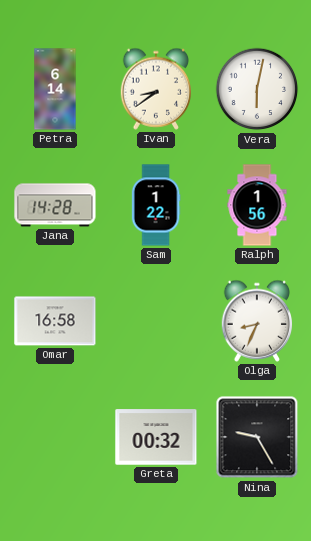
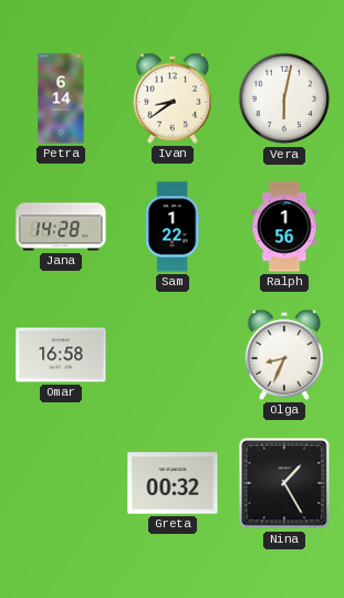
Nina: 9:25 -> 1:25 (284, 483)
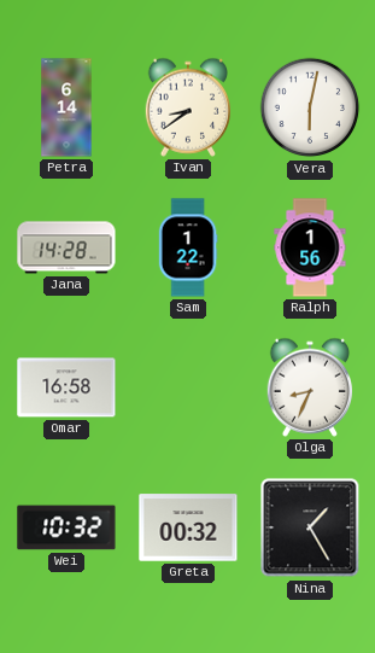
Wei: none -> 10:32 (66, 527)
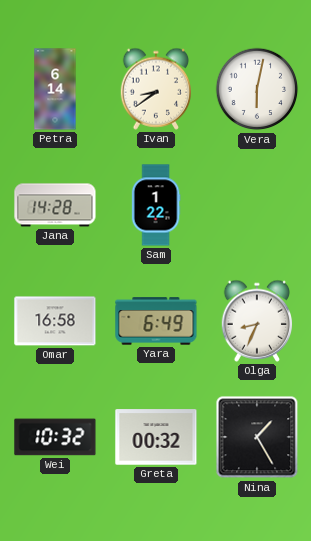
Ralph: 1:56 -> none (310, 247)
Yara: none -> 6:49 (156, 321)
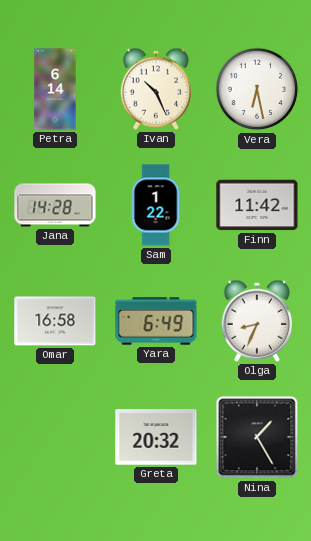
Ivan: 8:39 -> 10:26 (156, 89)
Vera: 6:02 -> 6:28 (257, 89)
Finn: none -> 11:42 (257, 205)
Wei: 10:32 -> none (55, 437)
Greta: 00:32 -> 20:32 (156, 437)
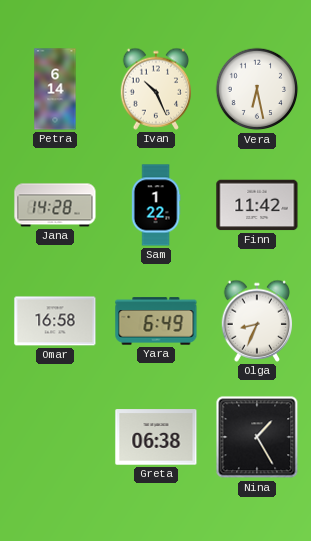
Greta: 20:32 -> 06:38 (156, 437)
